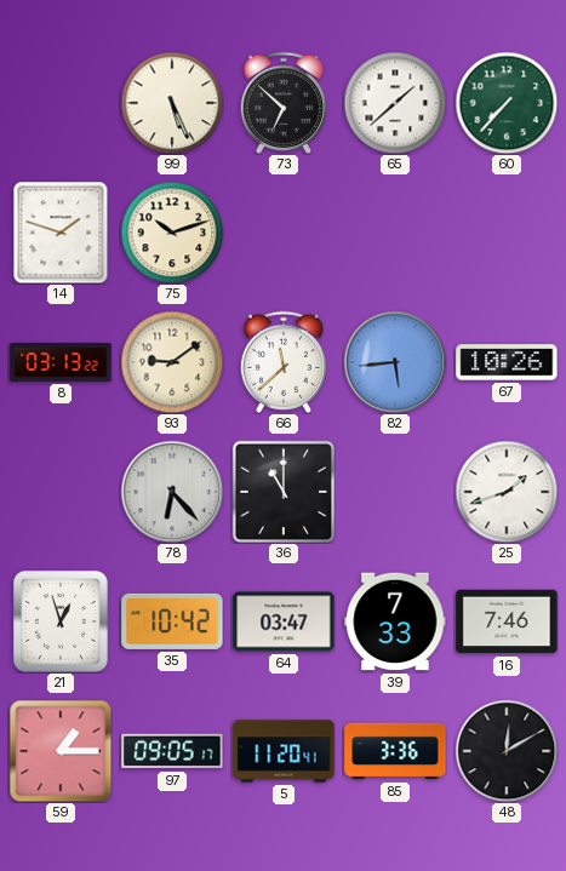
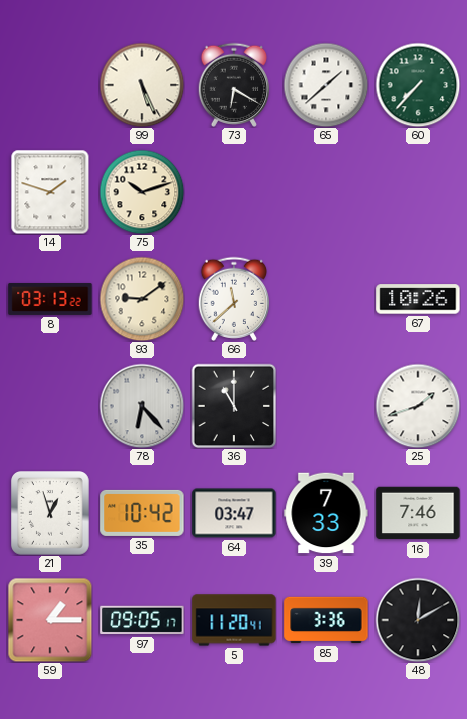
73: 6:52 -> 6:20 (233, 85)
82: 5:44 -> none (395, 362)
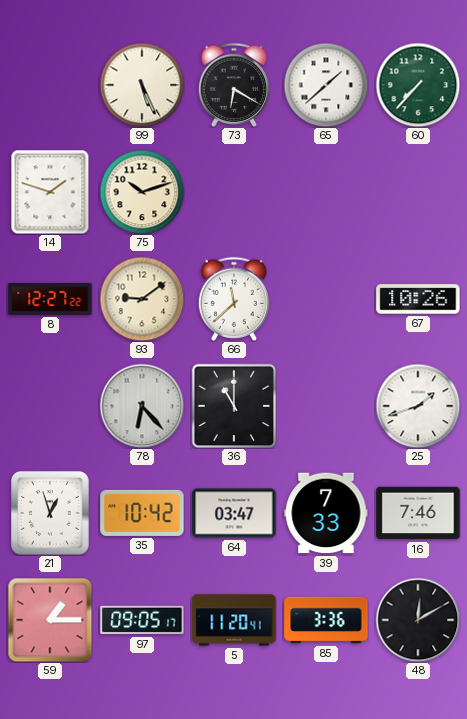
8: 03:13 -> 12:27 (50, 299)
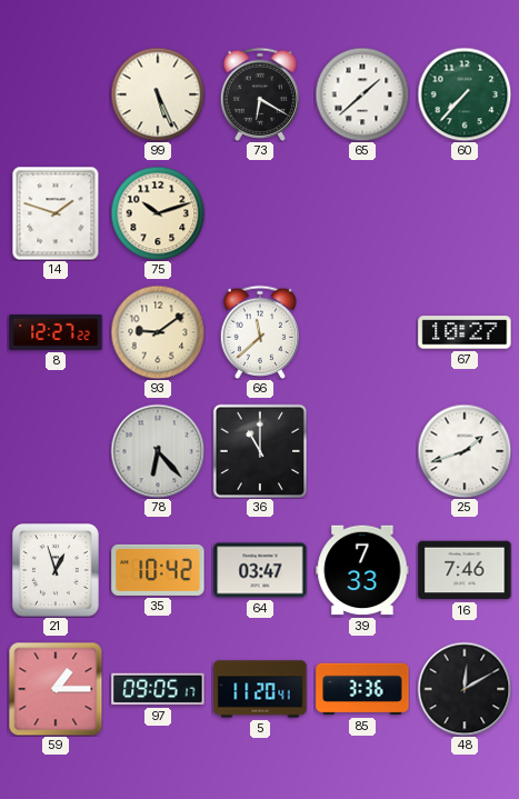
67: 10:26 -> 10:27 (465, 332)
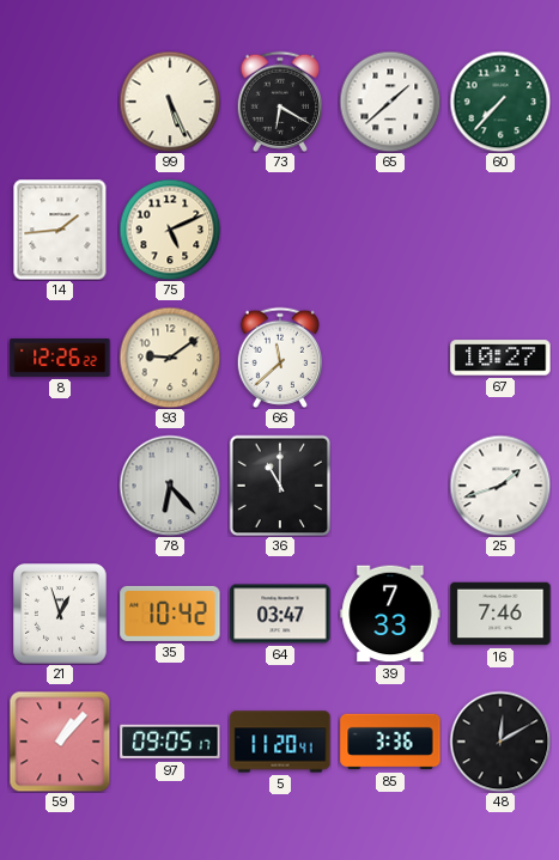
14: 1:48 -> 1:44 (60, 230)
75: 10:12 -> 5:11 (170, 230)
8: 12:27 -> 12:26 (60, 358)
59: 1:15 -> 1:07 (60, 742)
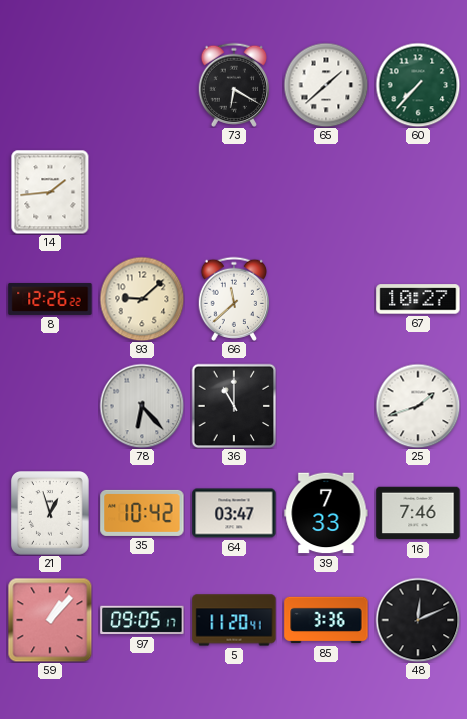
99: 5:26 -> none (170, 102)
75: 5:11 -> none (170, 230)
93: 9:09 -> 9:08 (142, 299)
48: 12:10 -> 12:11 (418, 620)
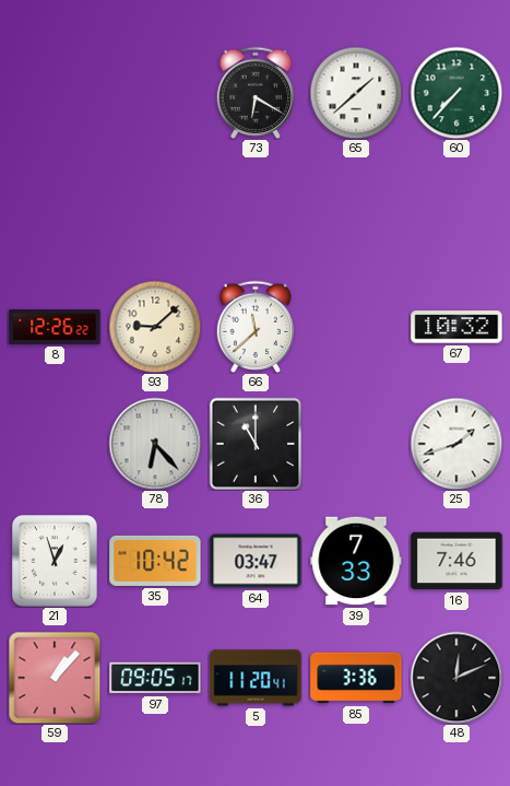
14: 1:44 -> none (50, 192)
67: 10:27 -> 10:32 (456, 327)
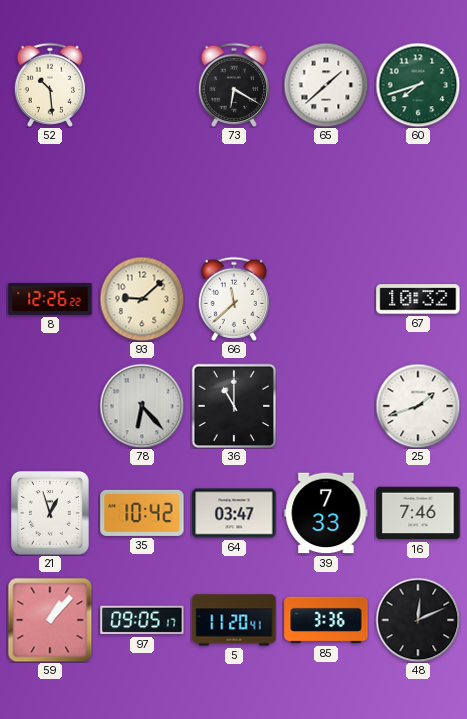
52: none -> 10:29 (49, 85)
60: 7:37 -> 7:42 (418, 85)
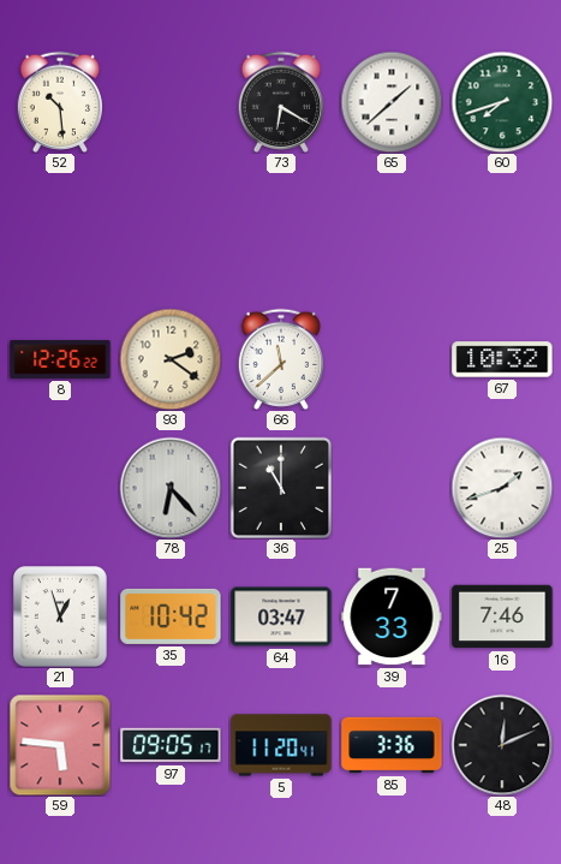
93: 9:08 -> 2:21 (171, 359)
59: 1:07 -> 5:46 (60, 745)
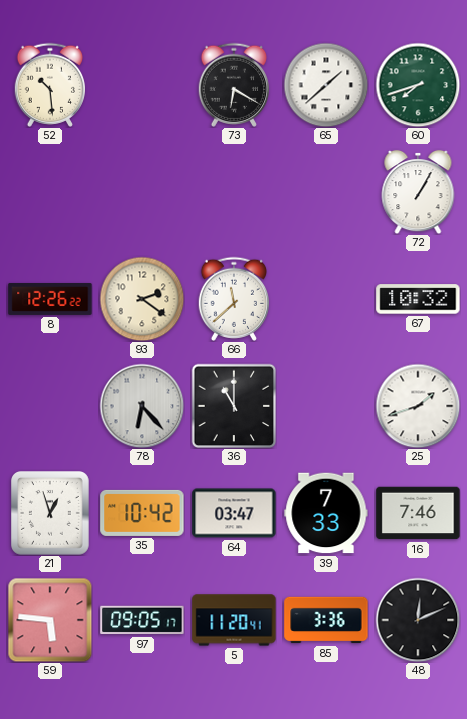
72: none -> 1:05 (418, 192)
